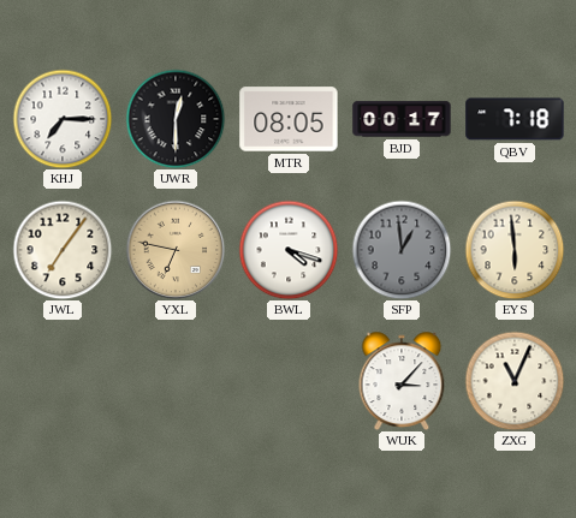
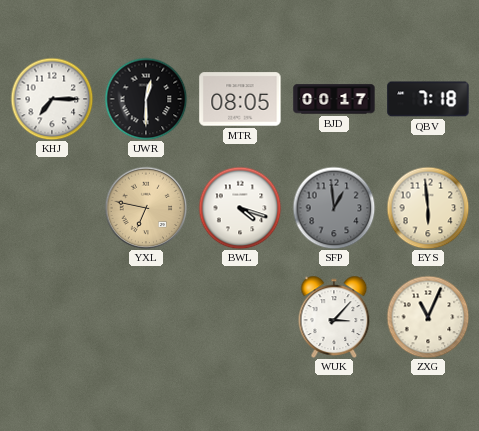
JWL: 7:06 -> none (63, 250)
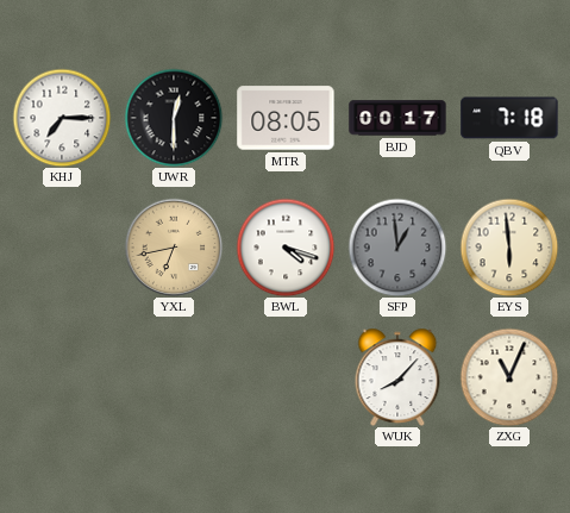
YXL: 6:47 -> 6:43 (174, 248)
WUK: 3:07 -> 8:07 (397, 377)
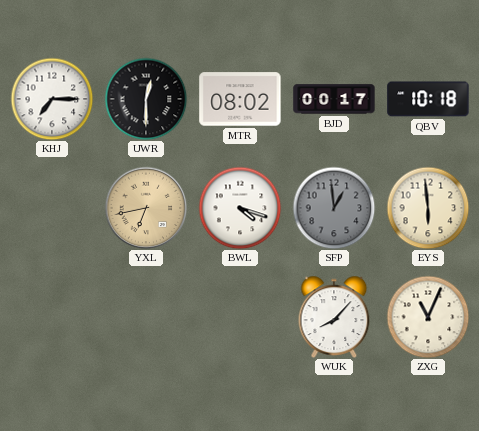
MTR: 08:05 -> 08:02 (240, 99)
QBV: 7:18 -> 10:18 (428, 99)
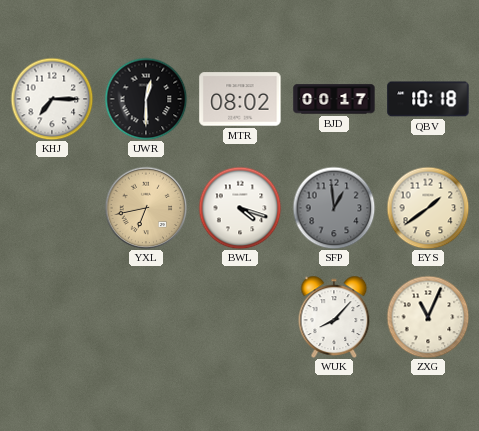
EYS: 5:59 -> 1:39 (428, 208)
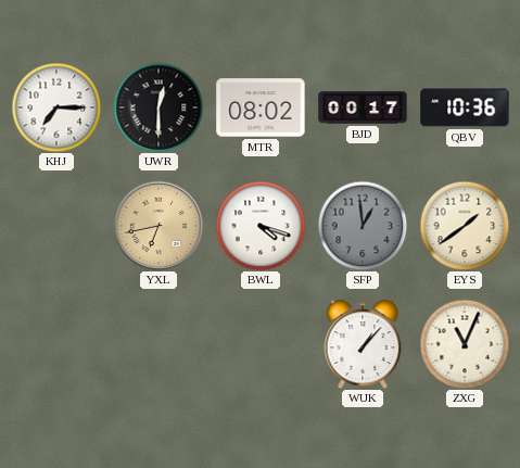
QBV: 10:18 -> 10:36 (465, 107)
WUK: 8:07 -> 1:07 (363, 344)
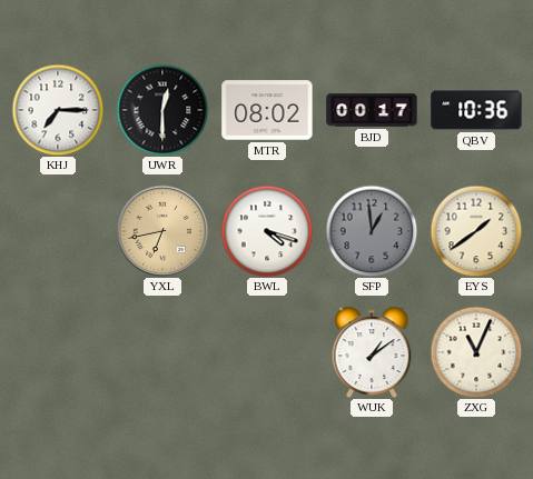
WUK: 1:07 -> 1:09 (372, 352)
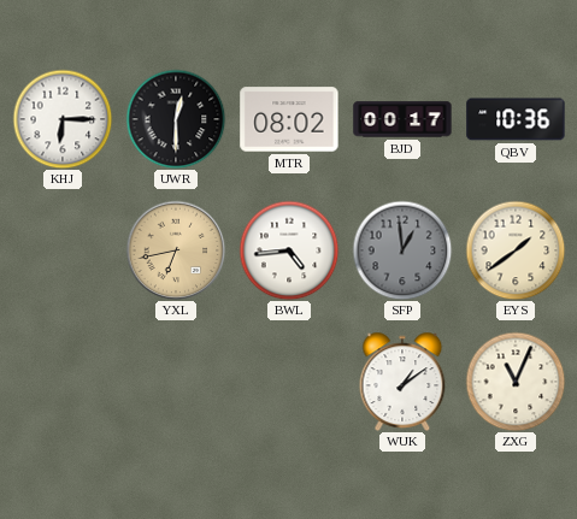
KHJ: 7:15 -> 6:15 (63, 119)
BWL: 4:18 -> 4:44 (289, 250)
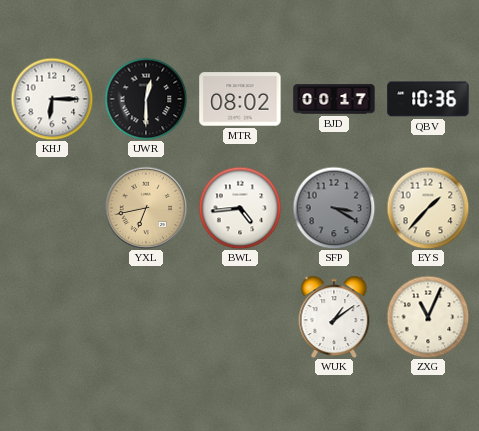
SFP: 12:59 -> 3:20 (334, 208)
EYS: 1:39 -> 1:37 (428, 208)
